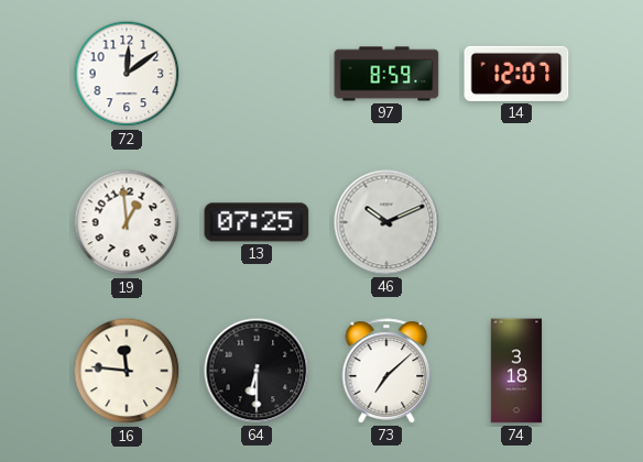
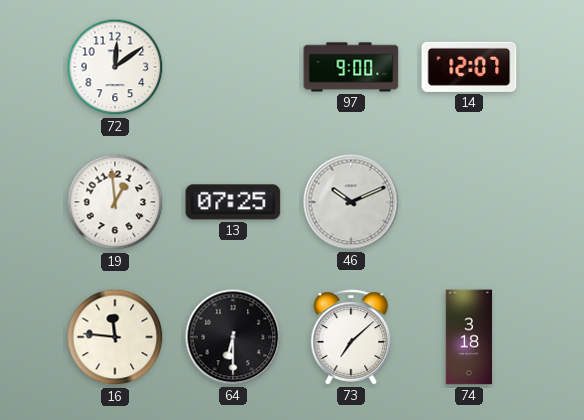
97: 8:59 -> 9:00 (351, 67)
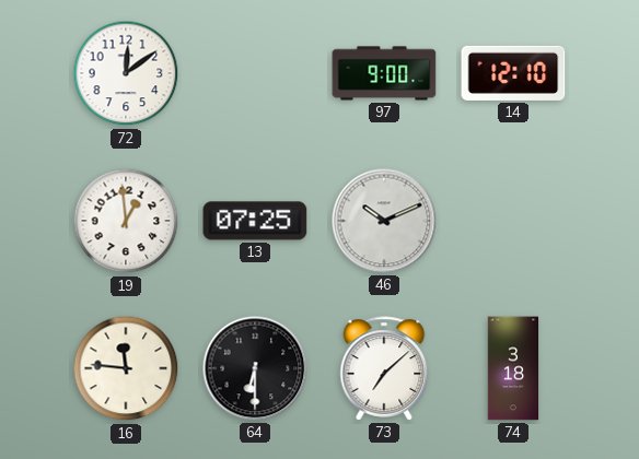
14: 12:07 -> 12:10 (513, 73)
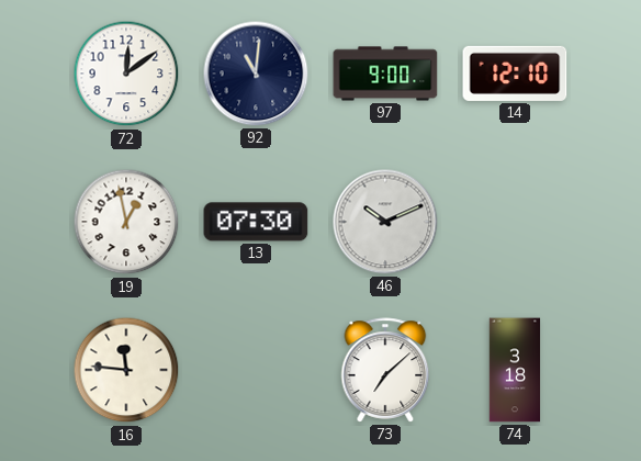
92: none -> 11:01 (256, 74)
19: 12:59 -> 12:58 (126, 222)
13: 07:25 -> 07:30 (256, 222)
64: 6:30 -> none (255, 368)
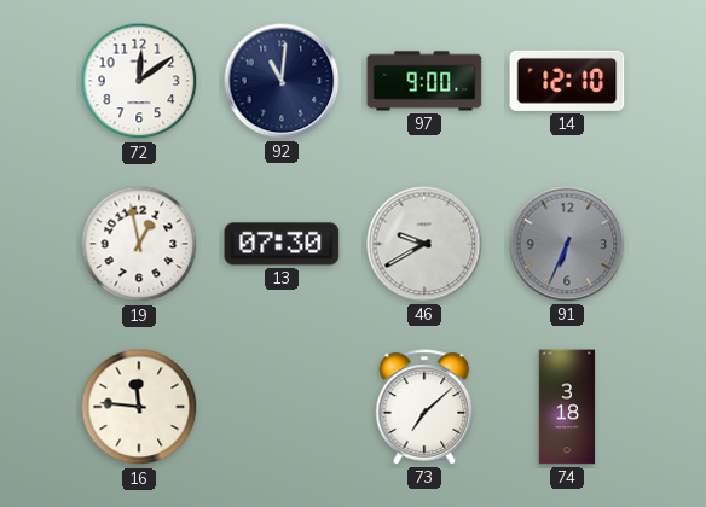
46: 10:11 -> 9:40 (424, 244)
91: none -> 6:34 (567, 244)
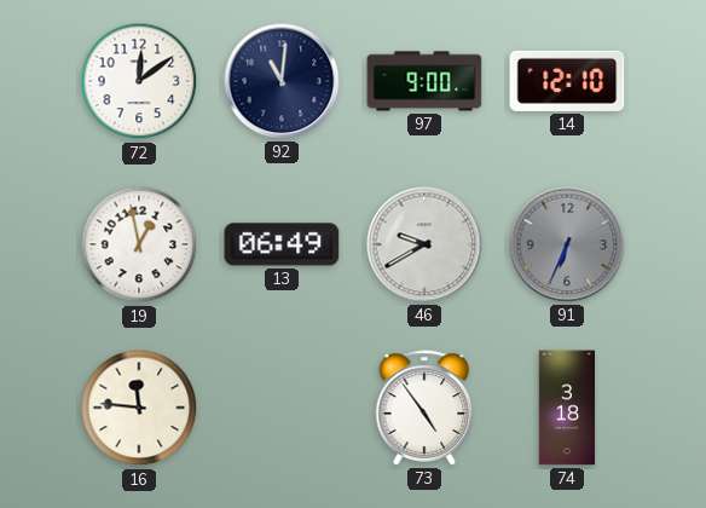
13: 07:30 -> 06:49 (282, 244)
73: 7:08 -> 4:54 (424, 408)
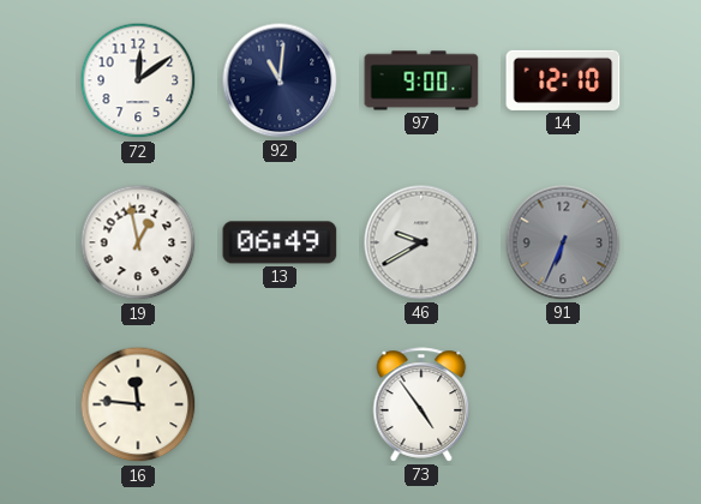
74: 3:18 -> none (567, 408)
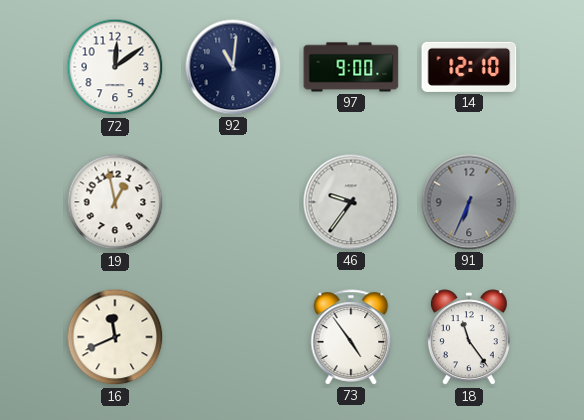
13: 06:49 -> none (280, 242)
46: 9:40 -> 9:36 (351, 202)
16: 11:46 -> 11:41 (115, 337)
18: none -> 11:24 (469, 338)
